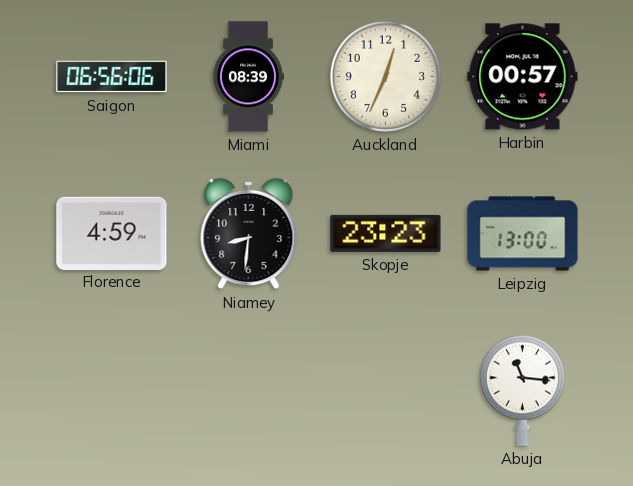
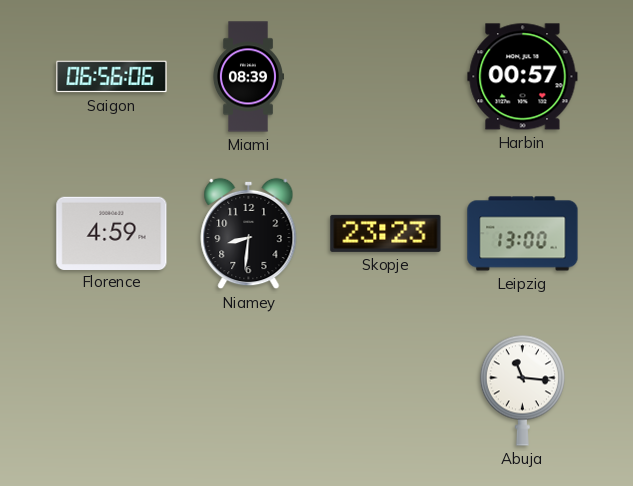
Auckland: 12:34 -> none (385, 76)
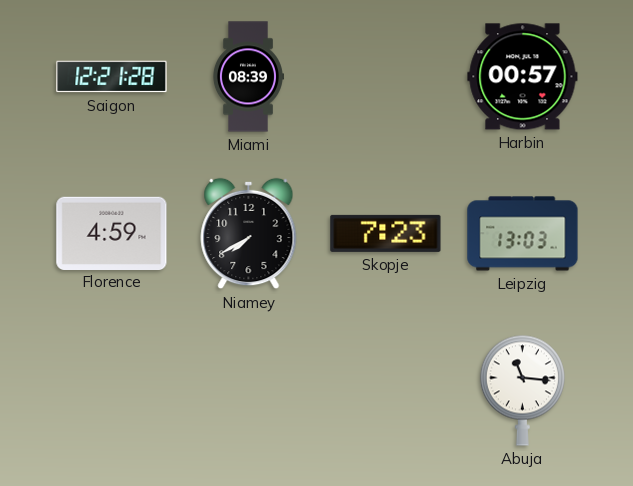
Saigon: 06:56 -> 12:21 (112, 77)
Niamey: 8:31 -> 7:40 (249, 234)
Skopje: 23:23 -> 7:23 (386, 233)
Leipzig: 13:00 -> 13:03 (523, 234)
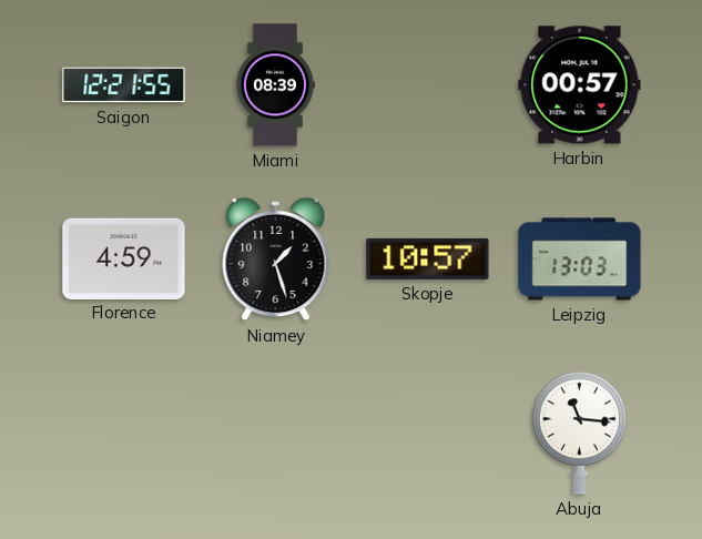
Saigon: 12:21:28 -> 12:21:55 (124, 85)
Niamey: 7:40 -> 1:27 (276, 260)
Skopje: 7:23 -> 10:57 (428, 258)
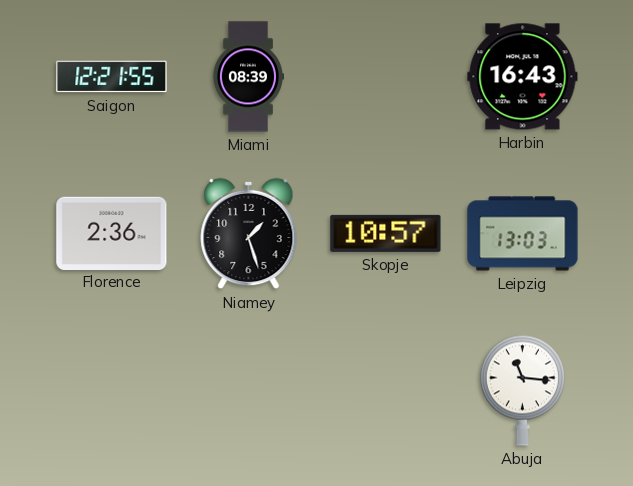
Harbin: 00:57 -> 16:43 (523, 77)
Florence: 4:59 -> 2:36 (112, 233)
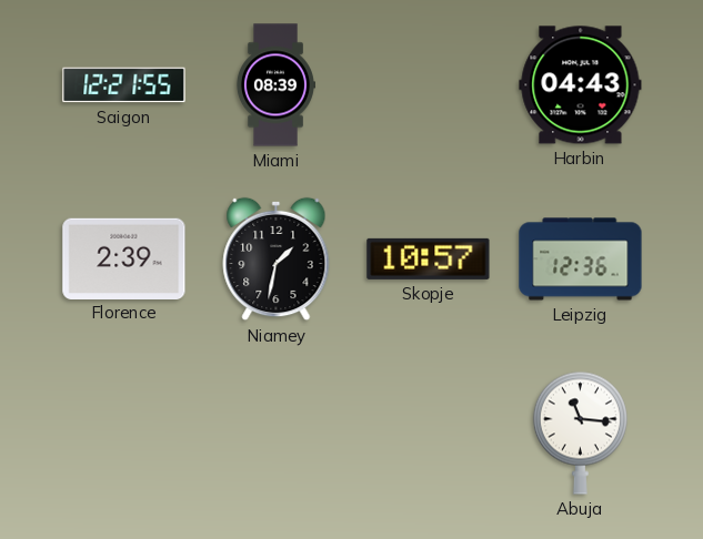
Harbin: 16:43 -> 04:43 (581, 85)
Florence: 2:36 -> 2:39 (124, 258)
Niamey: 1:27 -> 1:32 (277, 260)
Leipzig: 13:03 -> 12:36 (581, 260)
